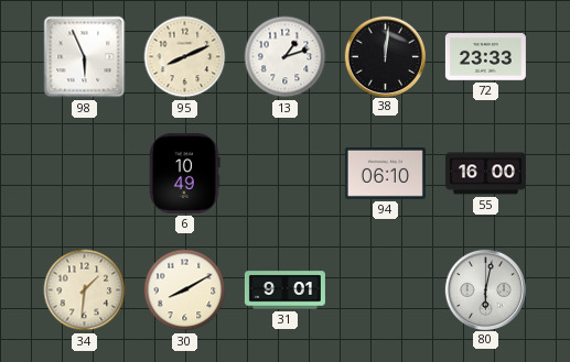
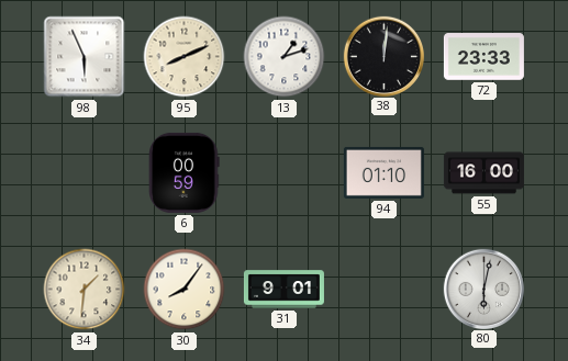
6: 10:49 -> 00:59 (185, 172)
94: 06:10 -> 01:10 (383, 172)
30: 8:10 -> 8:06 (185, 290)
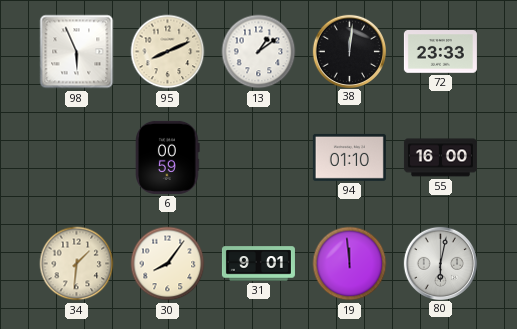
13: 1:12 -> 1:09 (259, 52)
19: none -> 11:59 (350, 264)
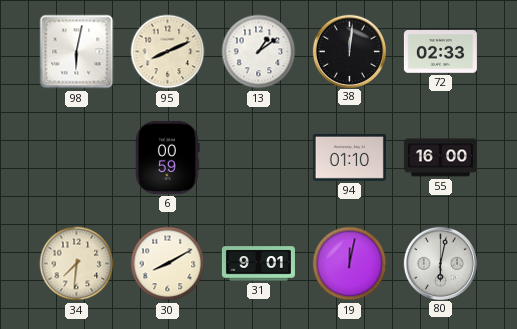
98: 5:56 -> 6:02 (77, 52)
72: 23:33 -> 02:33 (440, 52)
34: 1:31 -> 7:31 (77, 264)
30: 8:06 -> 8:10 (168, 264)
19: 11:59 -> 12:02 (350, 264)
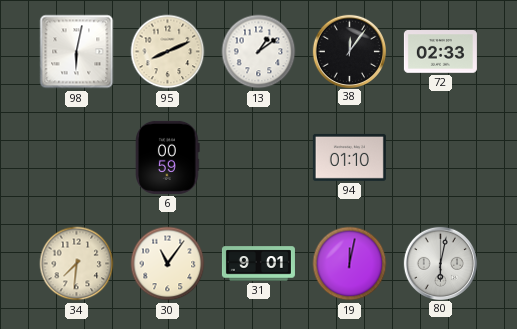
38: 12:01 -> 12:06 (349, 51)
55: 16:00 -> none (440, 158)
30: 8:10 -> 11:06 (168, 264)
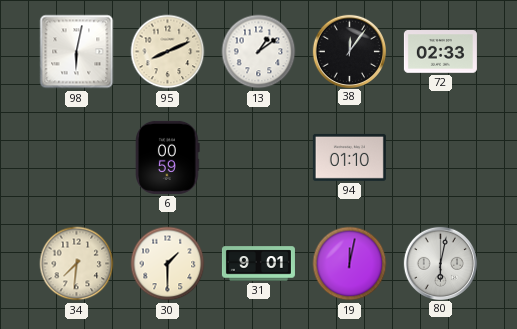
30: 11:06 -> 1:30 (168, 264)
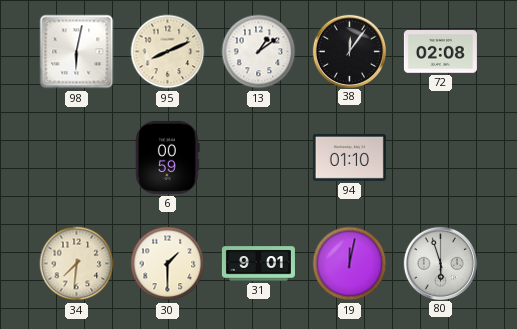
72: 02:33 -> 02:08 (440, 52)
80: 6:02 -> 5:57 (440, 263)
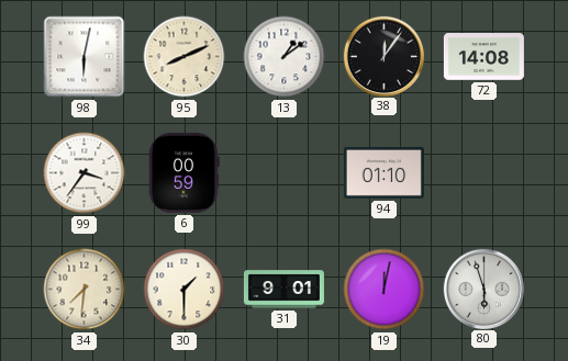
72: 02:08 -> 14:08 (483, 57)
99: none -> 3:36 (85, 173)
